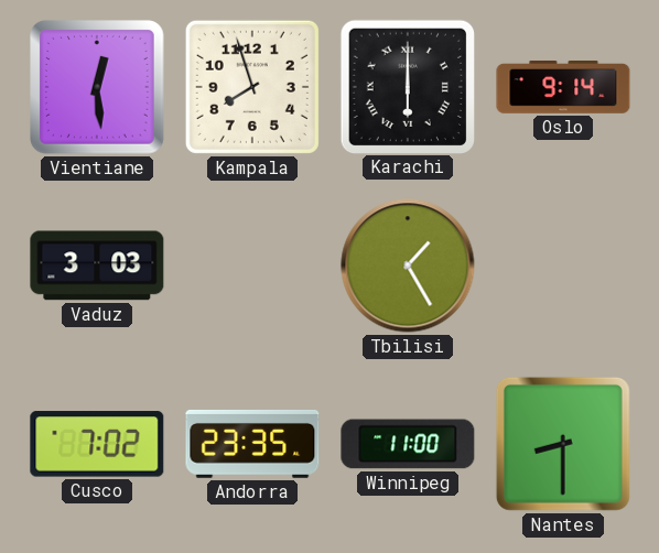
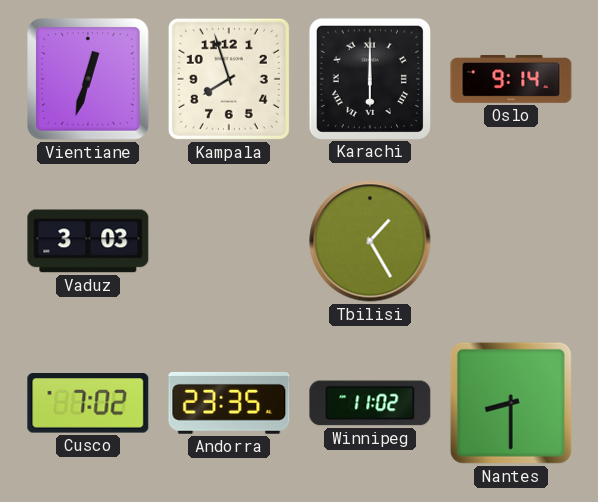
Vientiane: 12:29 -> 12:33 (89, 80)
Winnipeg: 11:00 -> 11:02 (370, 403)
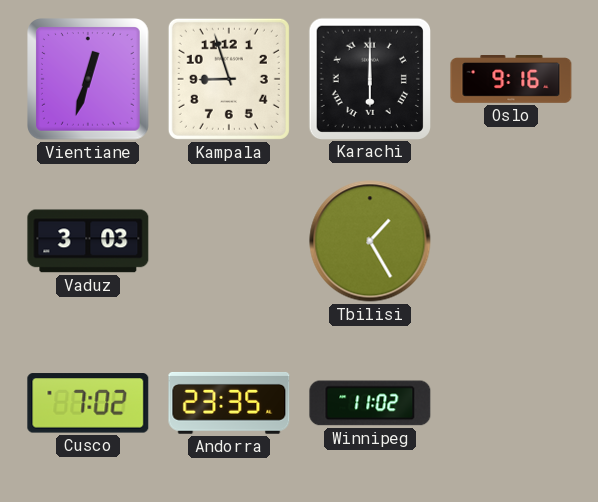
Kampala: 7:57 -> 8:57 (229, 79)
Oslo: 9:14 -> 9:16 (511, 80)
Nantes: 8:30 -> none (511, 403)
